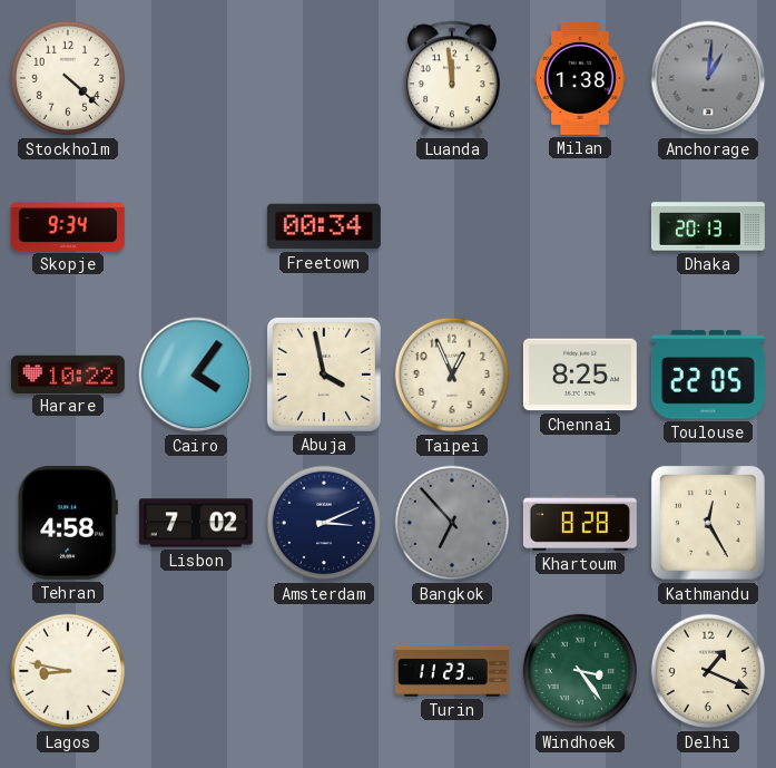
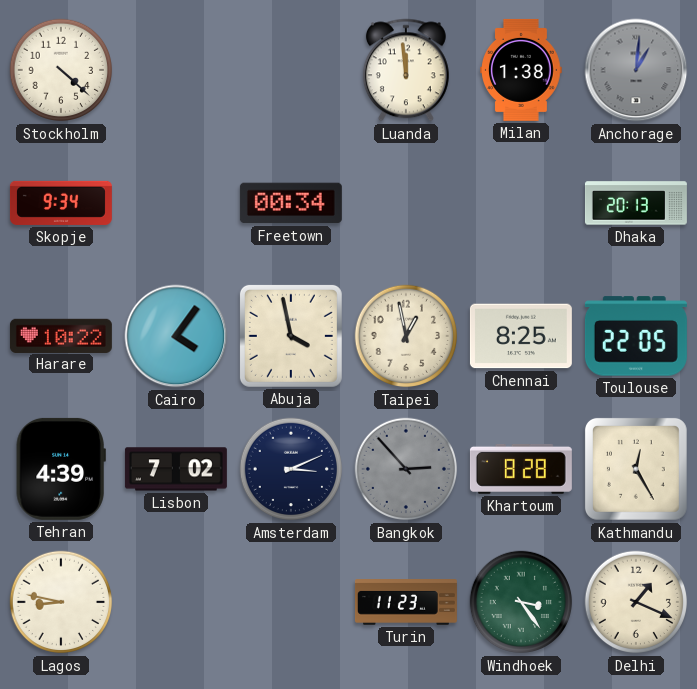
Taipei: 12:56 -> 12:58 (406, 336)
Tehran: 4:58 -> 4:39 (61, 469)
Bangkok: 6:53 -> 2:53 (406, 469)
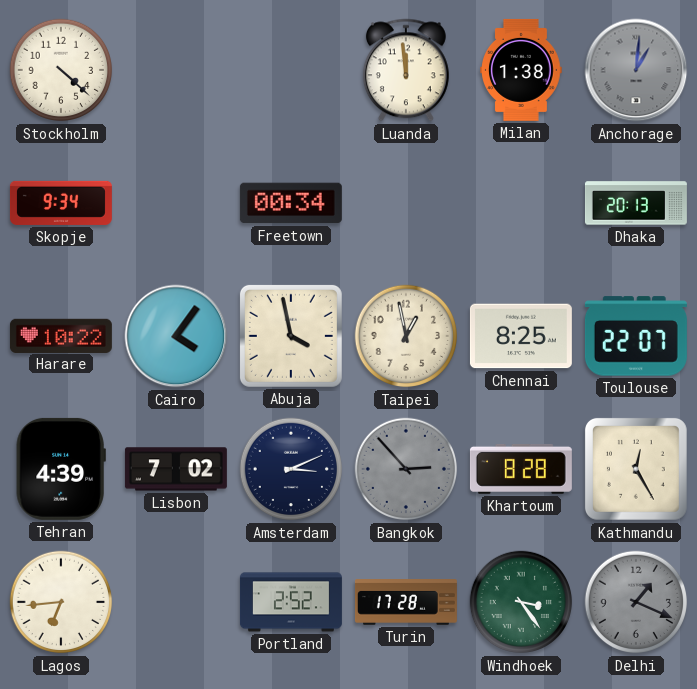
Toulouse: 22:05 -> 22:07 (636, 336)
Lagos: 8:47 -> 6:44 (61, 602)
Portland: none -> 2:52 (291, 602)
Turin: 11:23 -> 17:28 (406, 602)
Delhi dial: cream -> grey (636, 602)
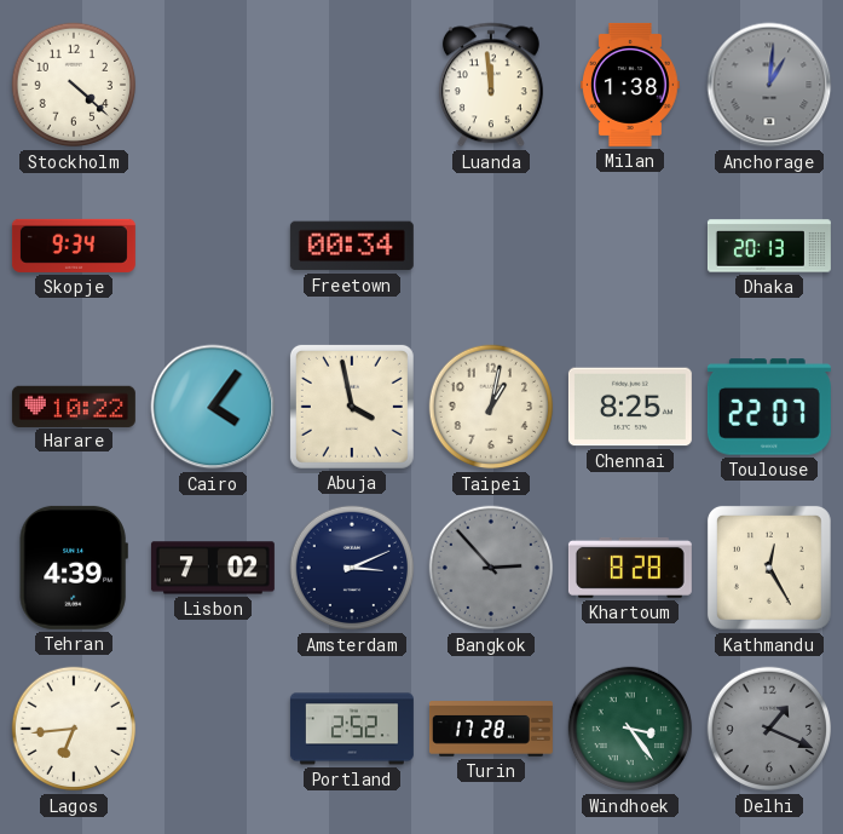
Taipei: 12:58 -> 1:02 (491, 407)
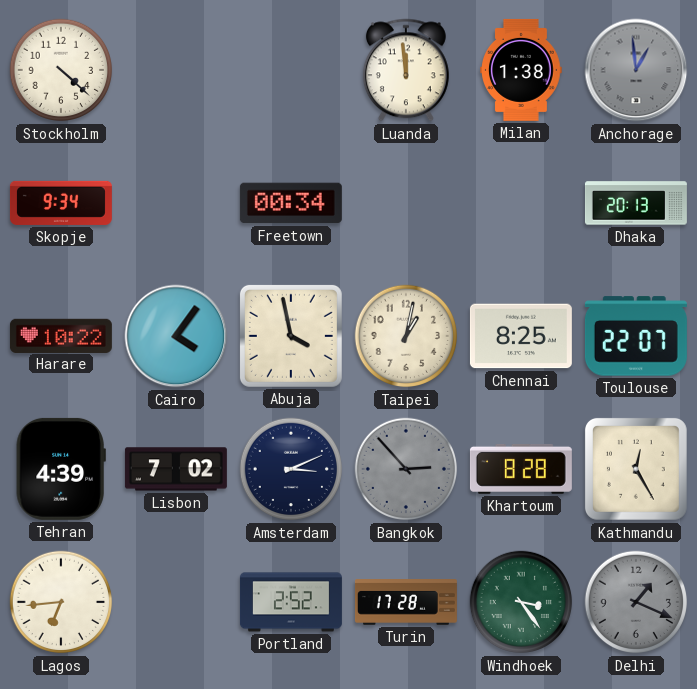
Anchorage: 1:01 -> 12:59 (636, 70)
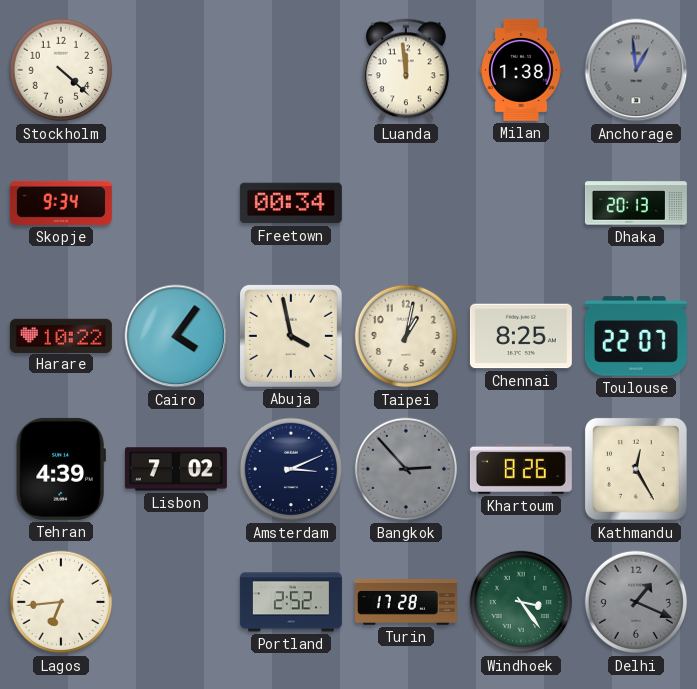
Khartoum: 8:28 -> 8:26 (521, 469)
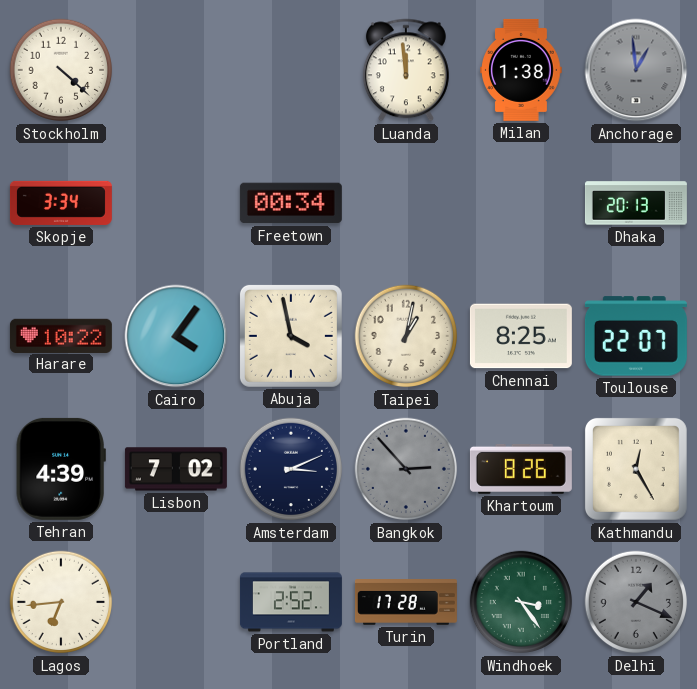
Skopje: 9:34 -> 3:34 (61, 203)
